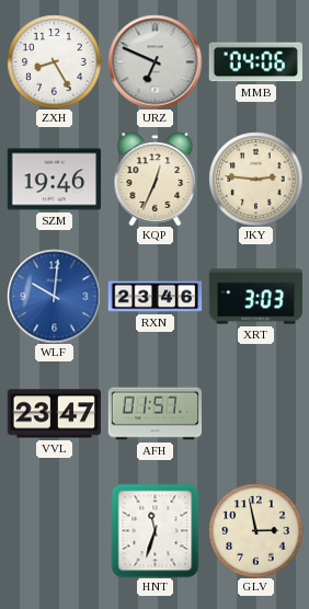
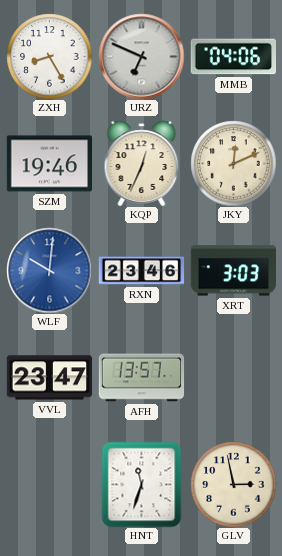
JKY: 2:46 -> 12:11 (233, 163)
AFH: 01:57 -> 13:57 (141, 378)
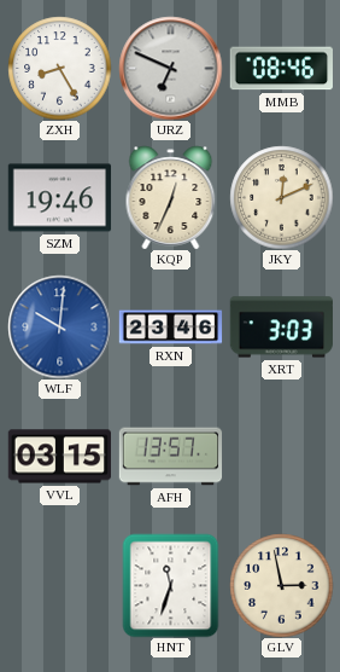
MMB: 04:06 -> 08:46 (281, 69)
VVL: 23:47 -> 03:15 (59, 457)
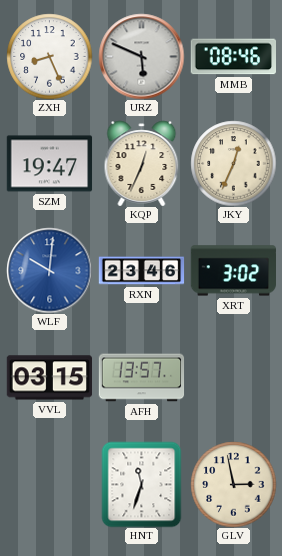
ZXH: 8:25 -> 8:26 (49, 56)
URZ: 6:49 -> 5:49 (141, 56)
SZM: 19:46 -> 19:47 (49, 164)
JKY: 12:11 -> 12:34 (233, 163)
XRT: 3:03 -> 3:02 (233, 271)
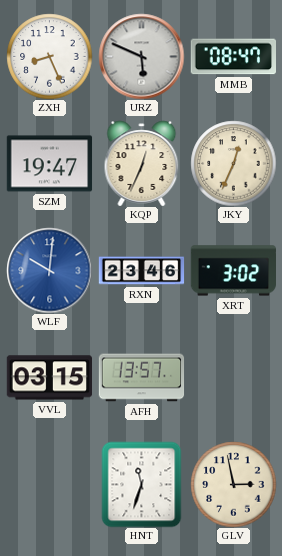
MMB: 08:46 -> 08:47 (233, 57)
